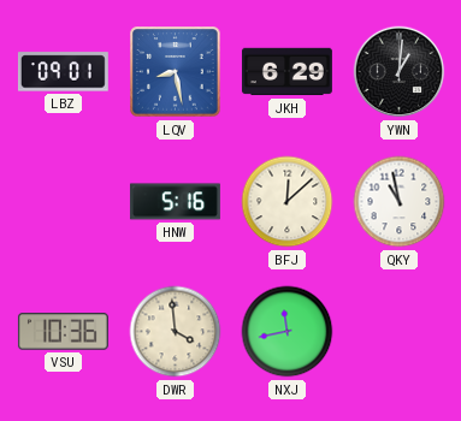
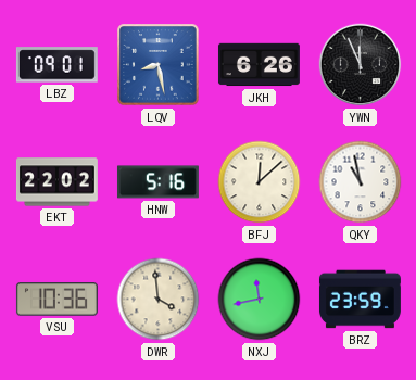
JKH: 6:29 -> 6:26 (259, 65)
YWN: 1:01 -> 11:56 (361, 65)
EKT: none -> 22:02 (56, 182)
BRZ: none -> 23:59 (360, 300)
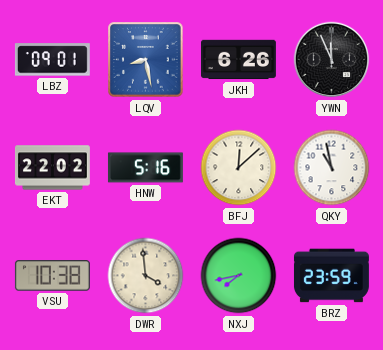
VSU: 10:36 -> 10:38 (52, 276)
NXJ: 11:43 -> 7:43 (239, 276)
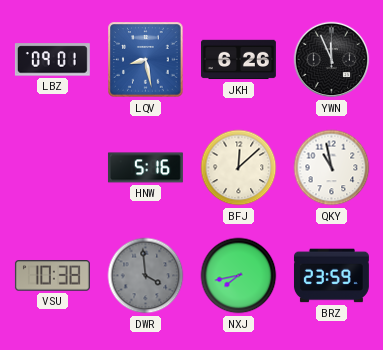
EKT: 22:02 -> none (52, 168)
DWR dial: cream -> grey (146, 276)
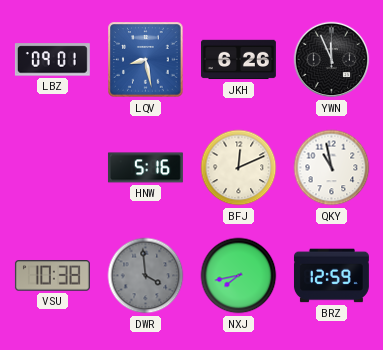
BFJ: 12:08 -> 12:11 (239, 168)
BRZ: 23:59 -> 12:59 (331, 276)
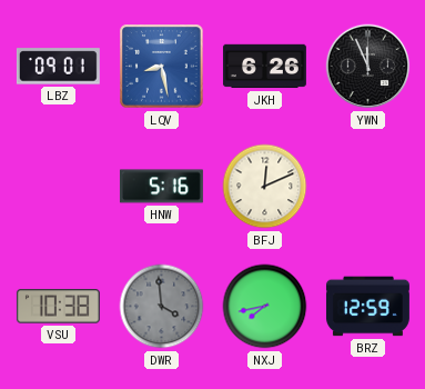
QKY: 10:58 -> none (332, 168)
